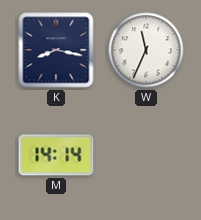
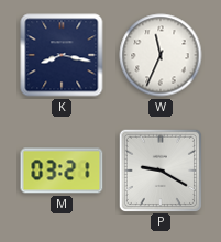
M: 14:14 -> 03:21 (62, 170)
P: none -> 9:20 (159, 169)
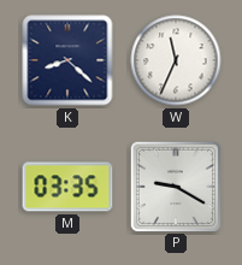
K: 8:17 -> 8:22 (67, 60)
M: 03:21 -> 03:35 (67, 187)
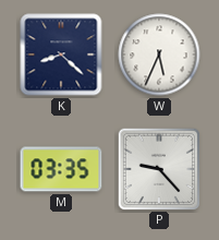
W: 11:34 -> 5:34 (159, 55)
P: 9:20 -> 9:23 (158, 168)
